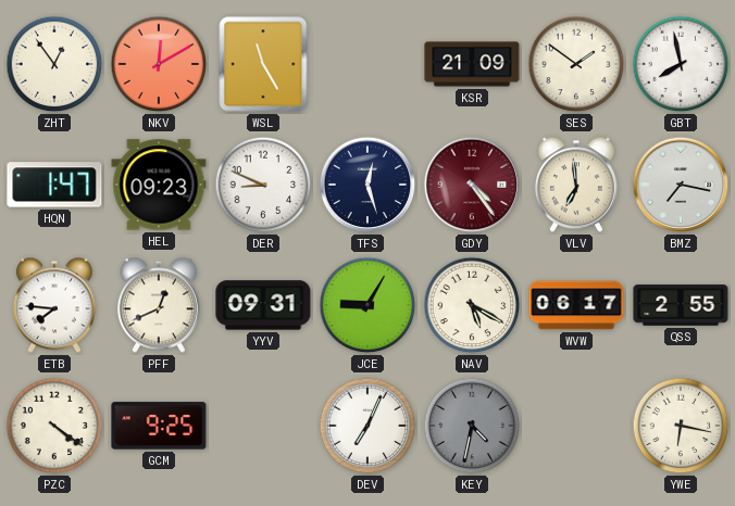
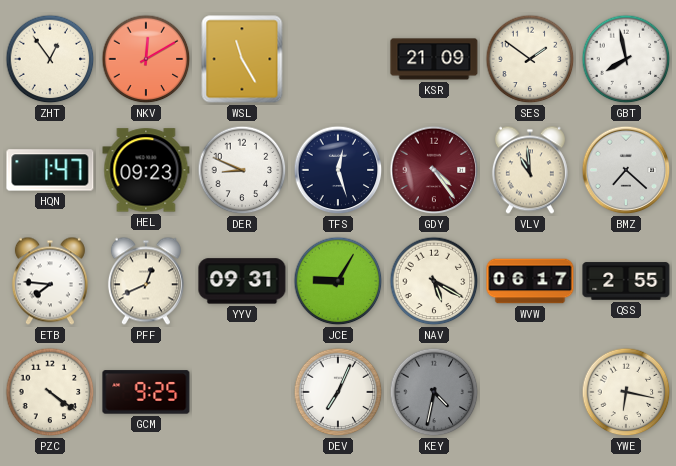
VLV: 6:59 -> 10:59 (530, 170)
BMZ: 7:17 -> 7:22 (626, 170)
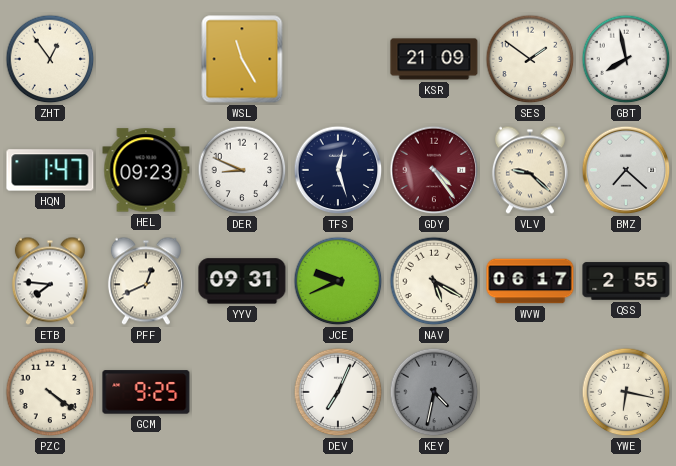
NKV: 12:10 -> none (146, 59)
VLV: 10:59 -> 9:22 (530, 170)
JCE: 9:05 -> 9:41 (338, 281)
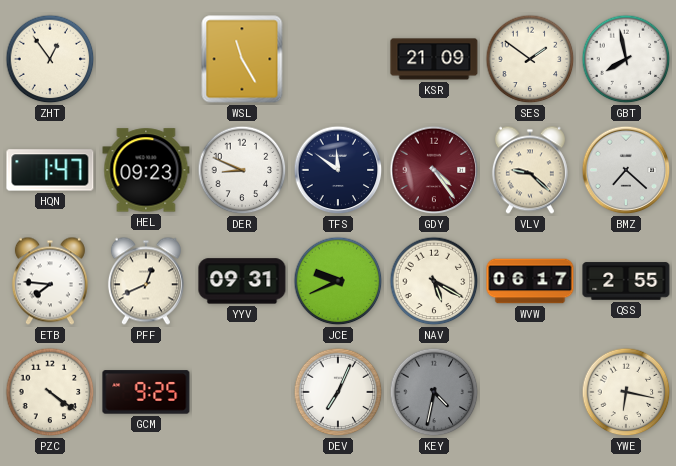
TFS: 12:27 -> 11:51 (338, 170)
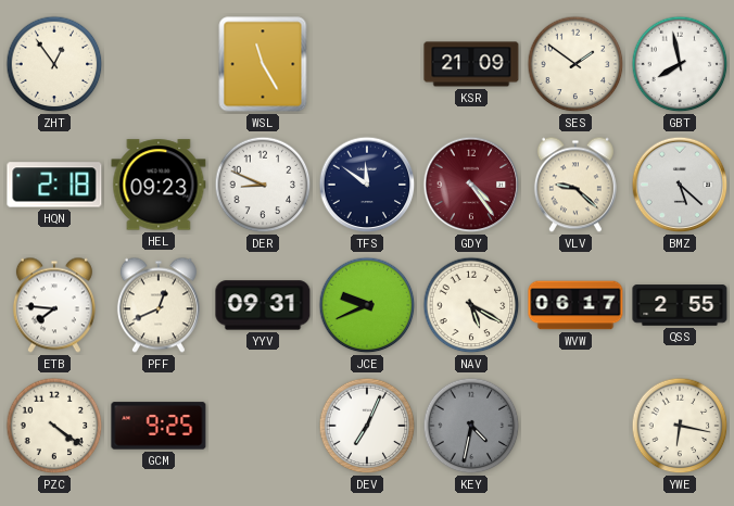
HQN: 1:47 -> 2:18 (54, 185)
BMZ: 7:22 -> 5:22 (680, 185)
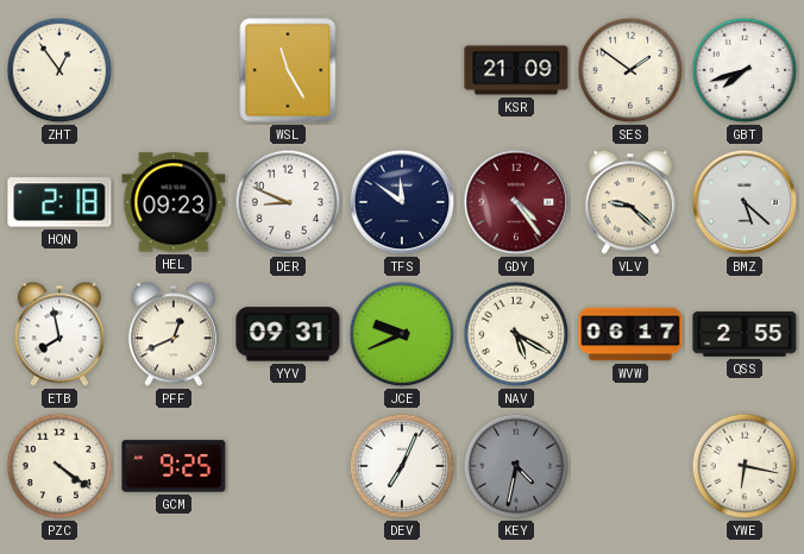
GBT: 7:58 -> 7:42 (745, 70)
ETB: 7:46 -> 7:58 (59, 334)
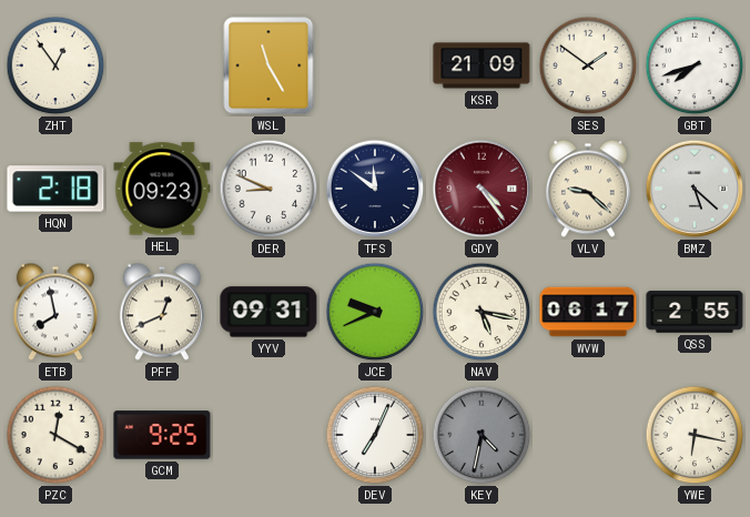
NAV: 5:20 -> 5:17 (482, 312)
PZC: 4:21 -> 12:20 (55, 435)
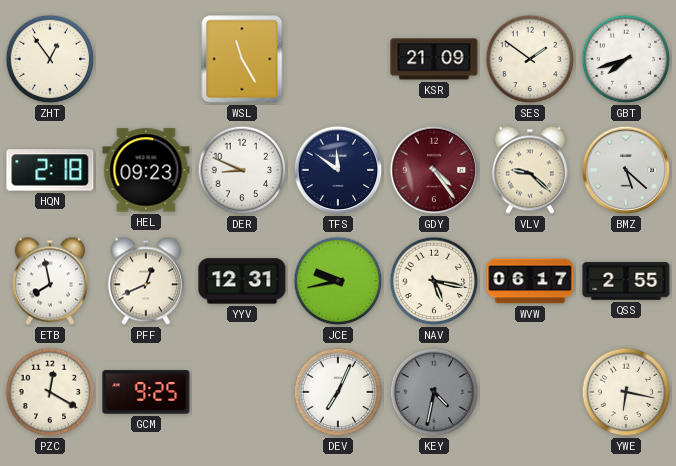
YYV: 09:31 -> 12:31 (242, 281)
JCE: 9:41 -> 9:43 (338, 281)
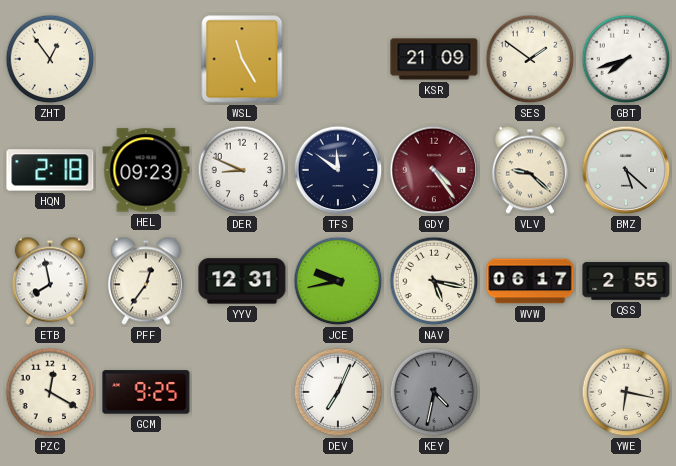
PFF: 12:41 -> 12:36 (146, 281)
